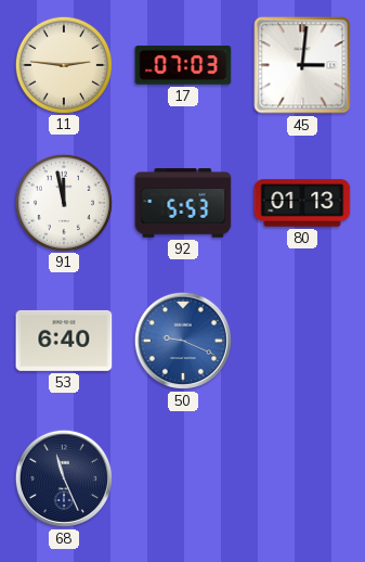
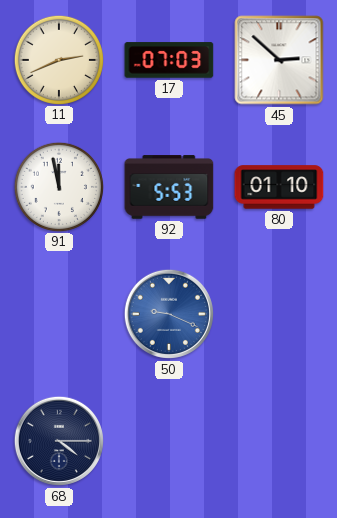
11: 2:46 -> 2:41 (58, 59)
45: 3:01 -> 2:52 (279, 60)
80: 01:13 -> 01:10 (279, 187)
53: 6:40 -> none (64, 341)
68: 11:26 -> 4:15 (59, 441)
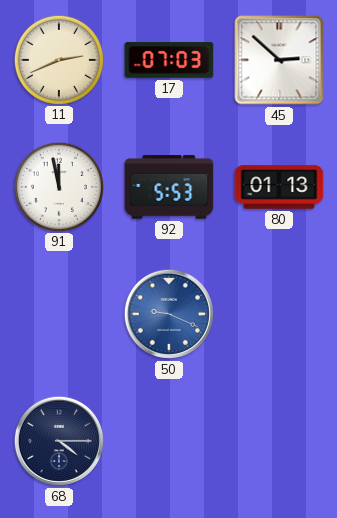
80: 01:10 -> 01:13 (279, 187)
